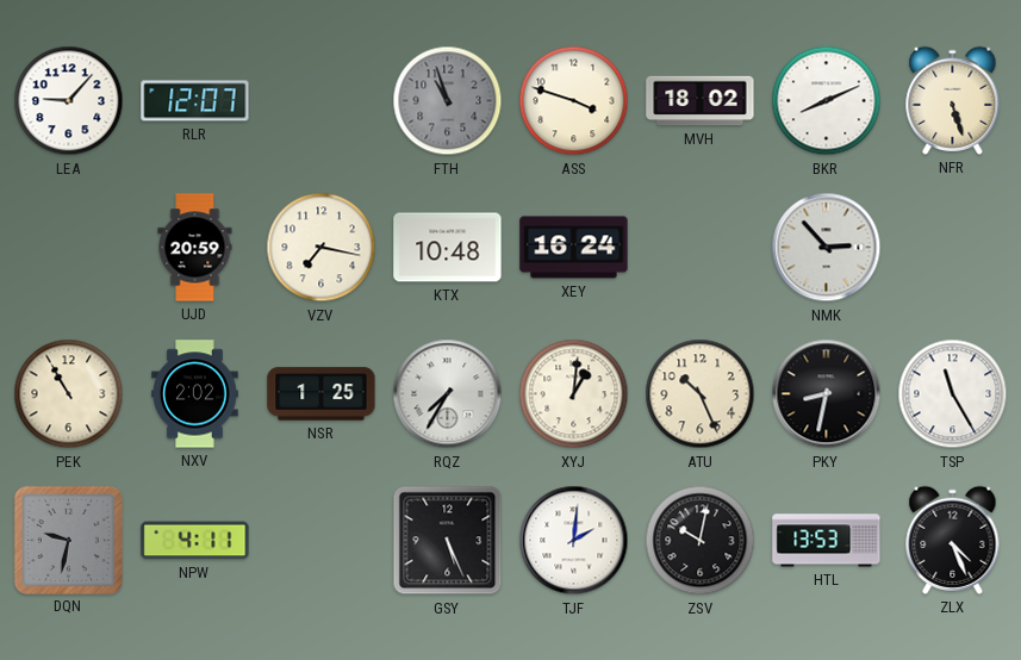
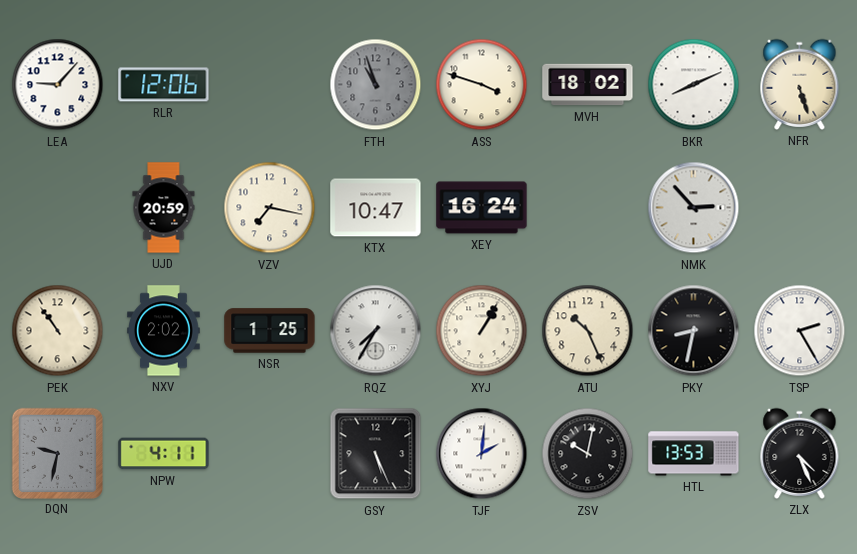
RLR: 12:07 -> 12:06 (164, 85)
KTX: 10:48 -> 10:47 (376, 208)
PEK: 10:55 -> 10:54 (58, 331)
XYJ: 1:01 -> 1:05 (482, 331)
TSP: 11:25 -> 2:25 (800, 331)
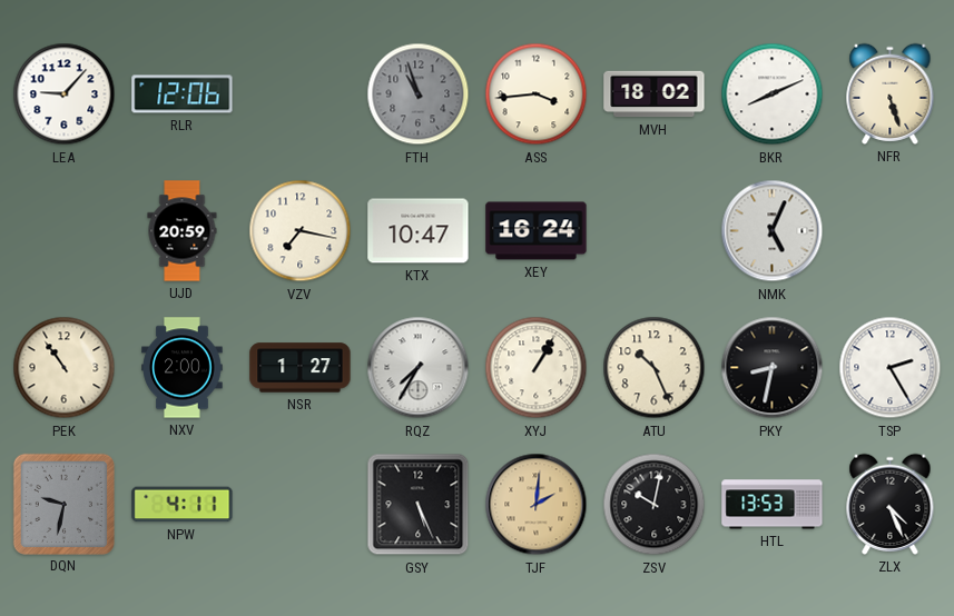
ASS: 3:48 -> 3:44 (537, 95)
NMK: 2:53 -> 5:04 (773, 231)
NXV: 2:02 -> 2:00 (183, 368)
NSR: 1:25 -> 1:27 (301, 368)
TJF dial: white -> champagne (537, 505)
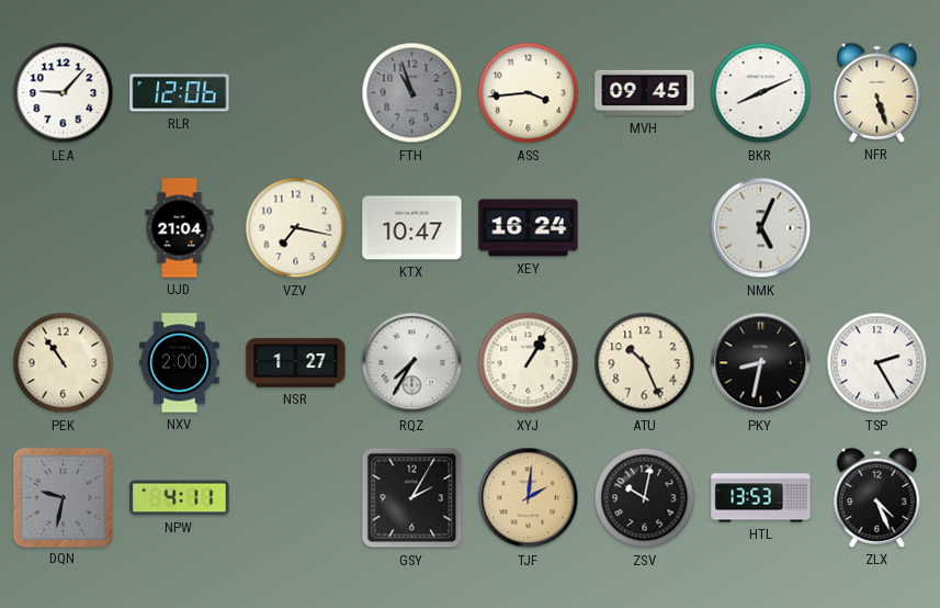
MVH: 18:02 -> 09:45 (645, 93)
UJD: 20:59 -> 21:04 (180, 228)
GSY: 5:26 -> 2:05 (412, 498)
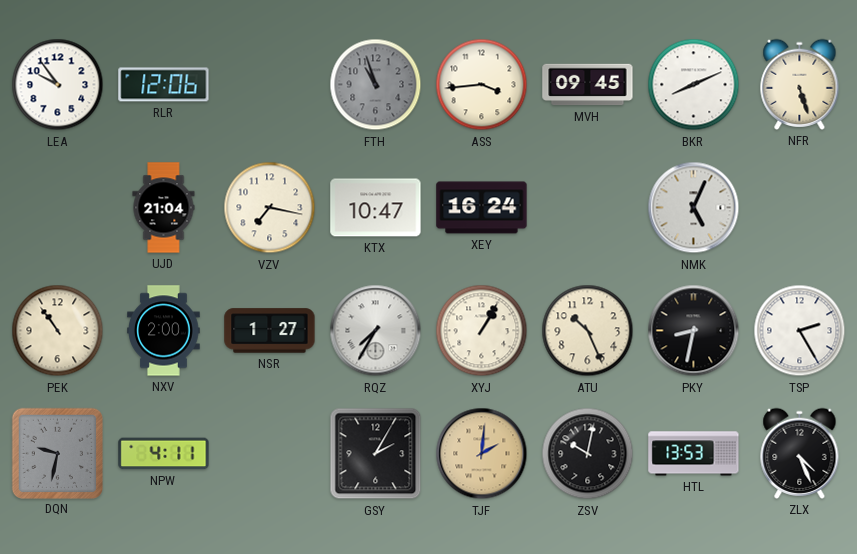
LEA: 9:07 -> 9:54 (58, 85)
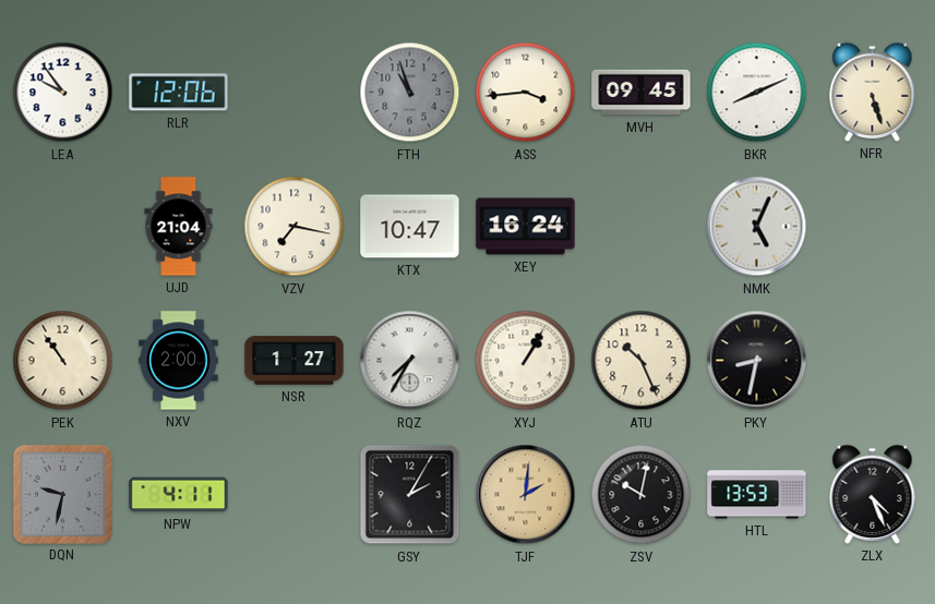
TSP: 2:25 -> none (800, 331)
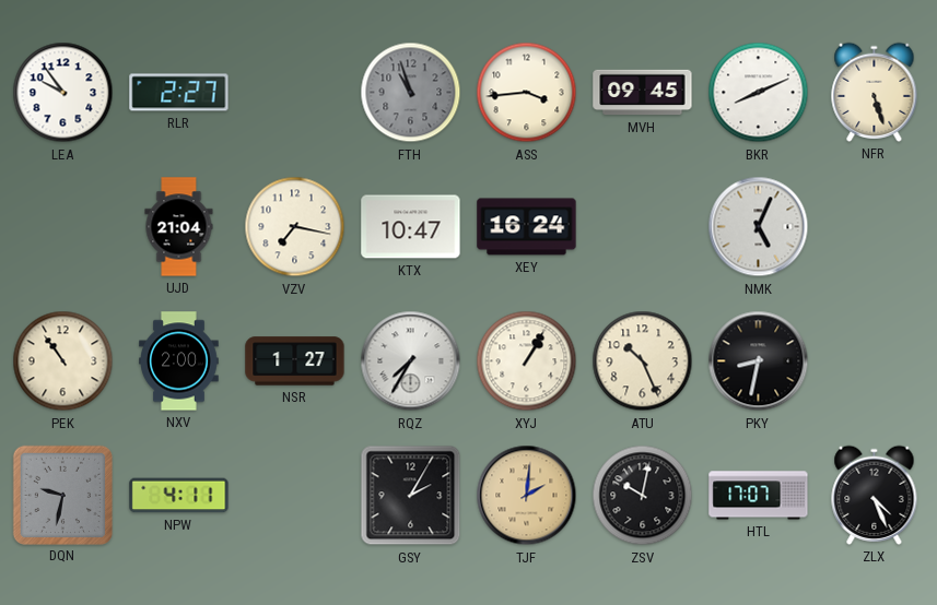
RLR: 12:06 -> 2:27 (179, 93)
HTL: 13:53 -> 17:07 (759, 496)
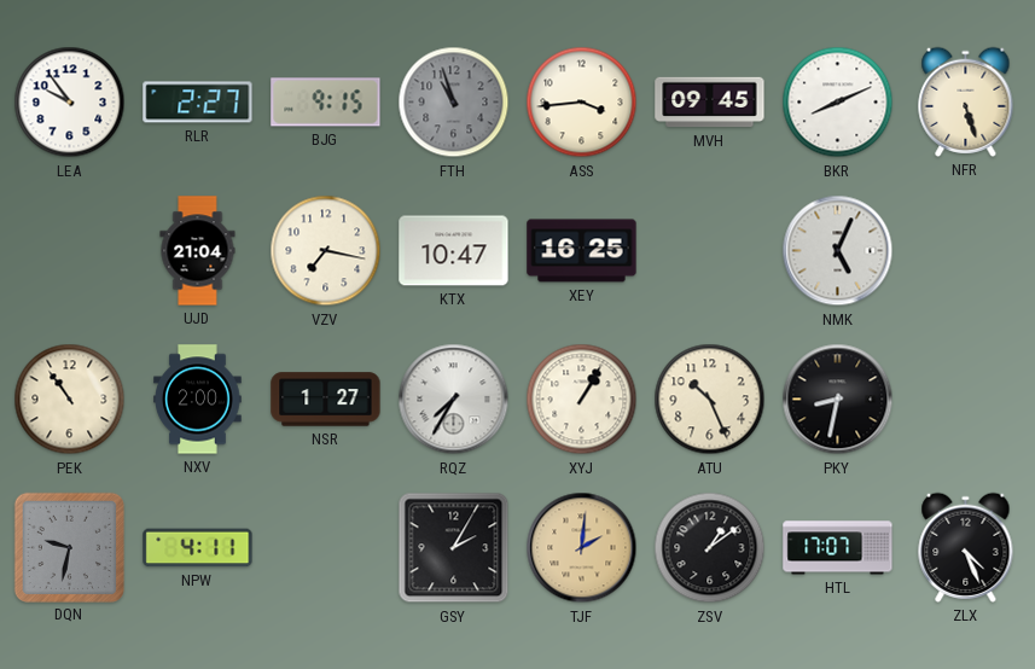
BJG: none -> 9:15 (326, 103)
XEY: 16:24 -> 16:25 (582, 251)
ZSV: 10:02 -> 1:09 (710, 548)
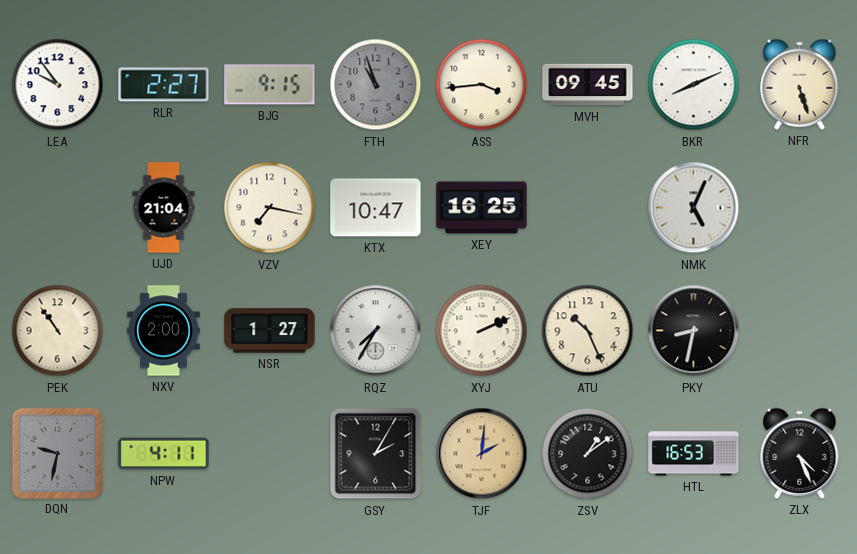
XYJ: 1:05 -> 2:11 (482, 331)
HTL: 17:07 -> 16:53 (694, 454)
